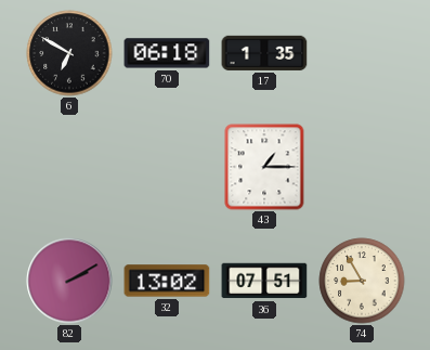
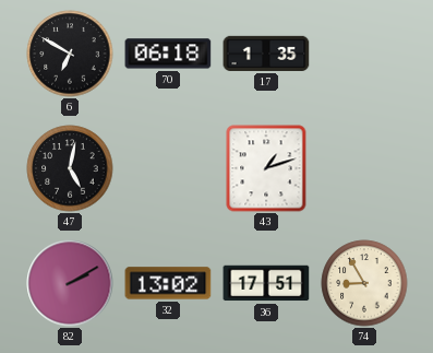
47: none -> 5:02 (70, 168)
43: 1:15 -> 1:12 (266, 168)
36: 07:51 -> 17:51 (266, 283)
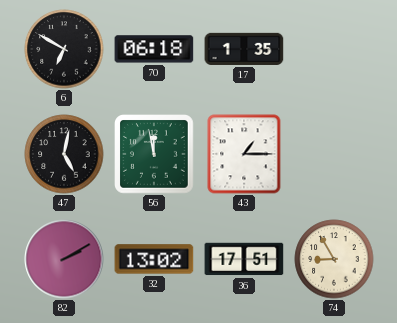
56: none -> 11:58 (155, 155)
43: 1:12 -> 1:15 (244, 154)
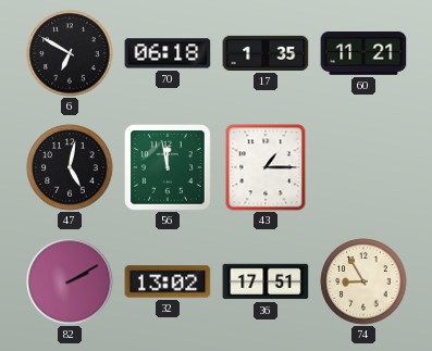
60: none -> 11:21 (363, 54)
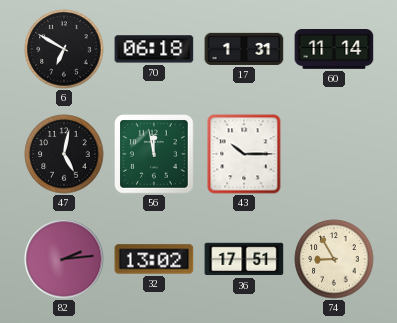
17: 1:35 -> 1:31 (244, 49)
60: 11:21 -> 11:14 (334, 50)
43: 1:15 -> 10:15 (244, 154)
82: 2:10 -> 2:14 (64, 259)
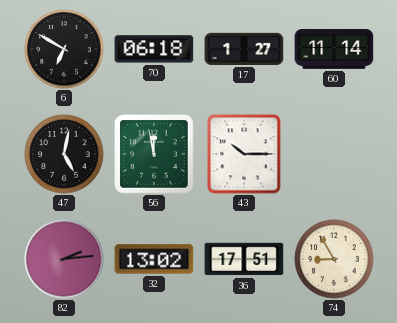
17: 1:31 -> 1:27 (244, 49)
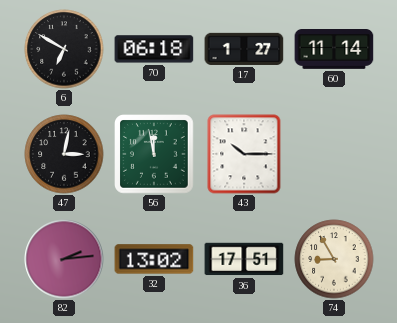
47: 5:02 -> 3:02 (64, 154)
